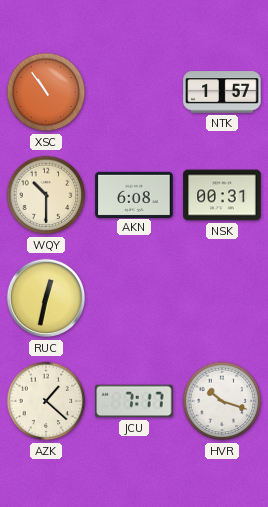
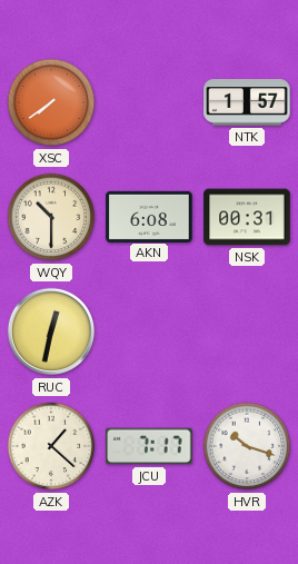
XSC: 10:54 -> 7:39 (51, 102)
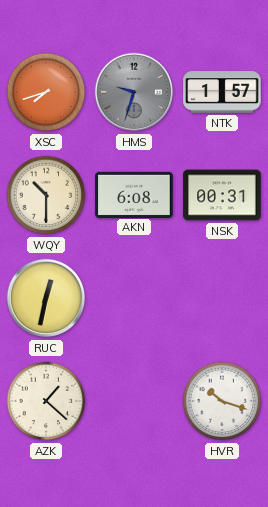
XSC: 7:39 -> 7:42 (46, 92)
HMS: none -> 9:33 (134, 92)
JCU: 7:17 -> none (149, 446)
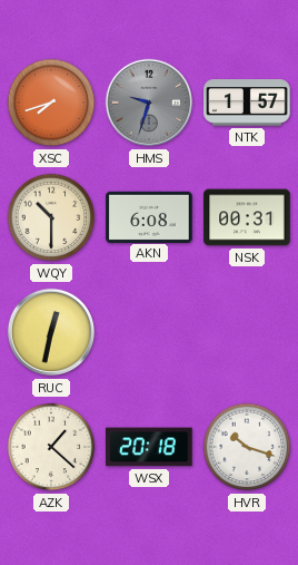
WSX: none -> 20:18 (149, 447)
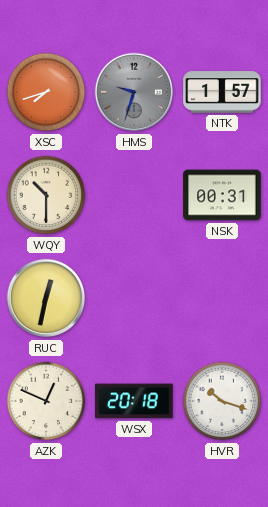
AKN: 6:08 -> none (149, 216)
AZK: 1:22 -> 12:49 (46, 401)
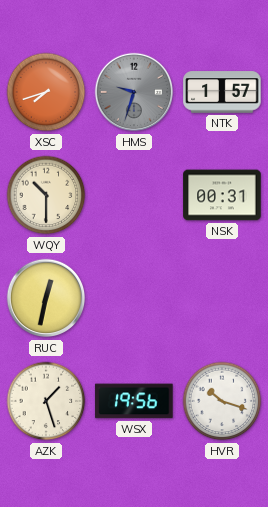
AZK: 12:49 -> 1:27 (46, 401)
WSX: 20:18 -> 19:56 (134, 401)
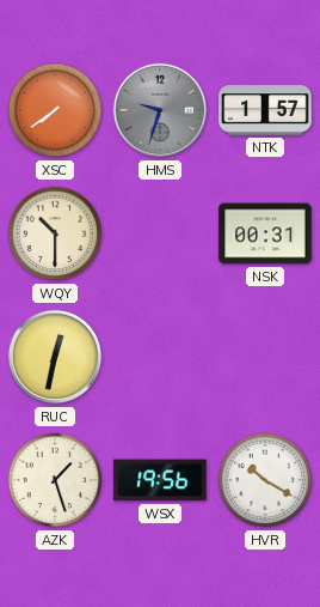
XSC: 7:42 -> 7:39 (55, 110)
HVR: 10:18 -> 10:20 (265, 480)
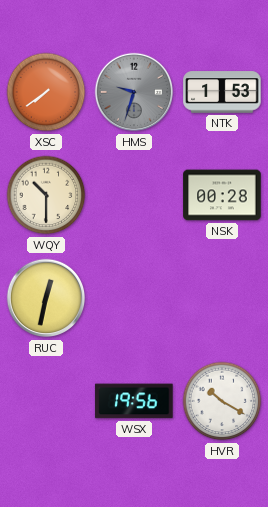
NTK: 1:57 -> 1:53 (222, 92)
NSK: 00:31 -> 00:28 (222, 195)
AZK: 1:27 -> none (55, 480)
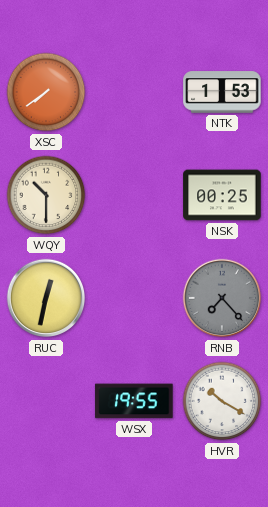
HMS: 9:33 -> none (134, 92)
NSK: 00:28 -> 00:25 (222, 195)
RNB: none -> 7:23 (222, 298)
WSX: 19:56 -> 19:55 (134, 401)
